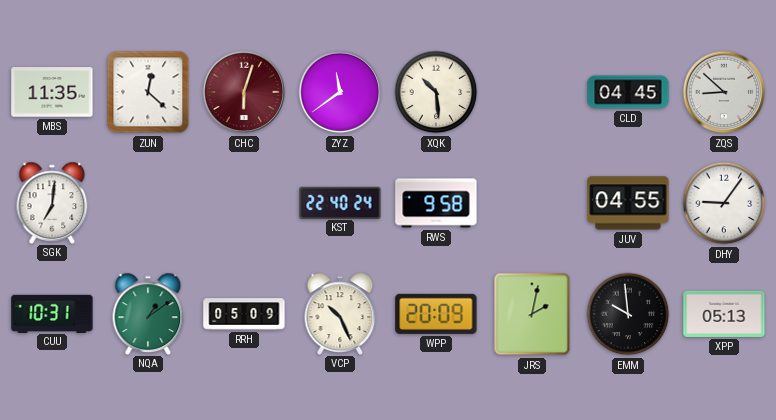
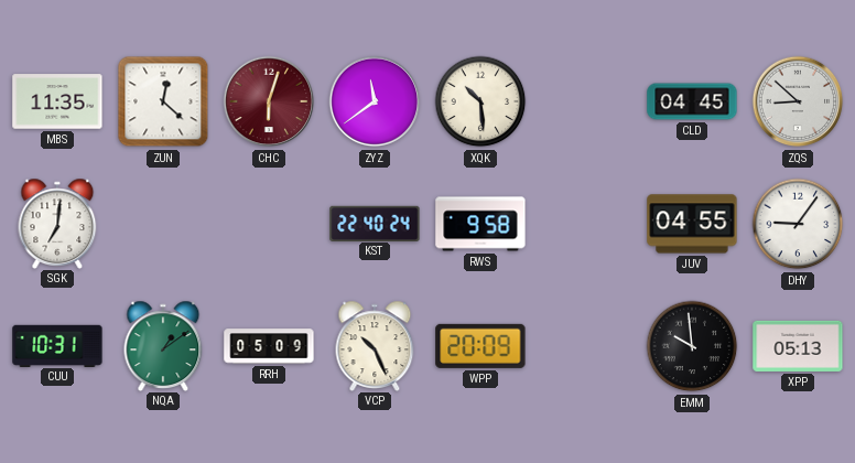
JRS: 2:02 -> none (532, 314)
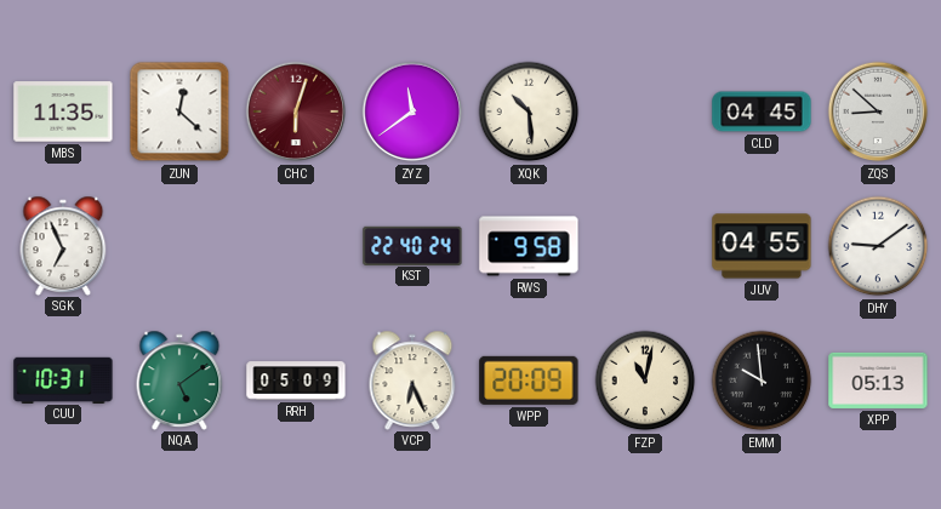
SGK: 7:01 -> 6:56 (63, 245)
DHY: 9:06 -> 9:09 (878, 246)
NQA: 1:09 -> 5:09 (179, 379)
VCP: 10:26 -> 6:26 (412, 379)
FZP: none -> 11:02 (645, 381)
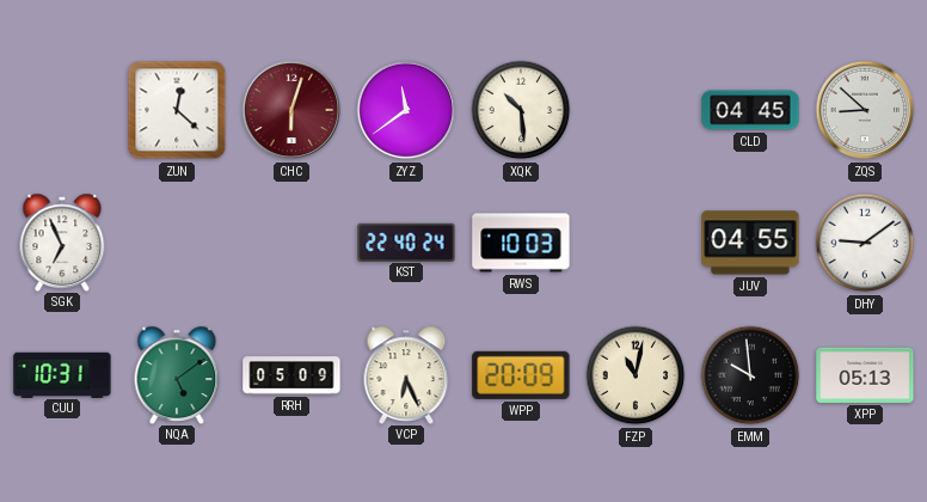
MBS: 11:35 -> none (63, 111)
RWS: 9:58 -> 10:03 (521, 243)
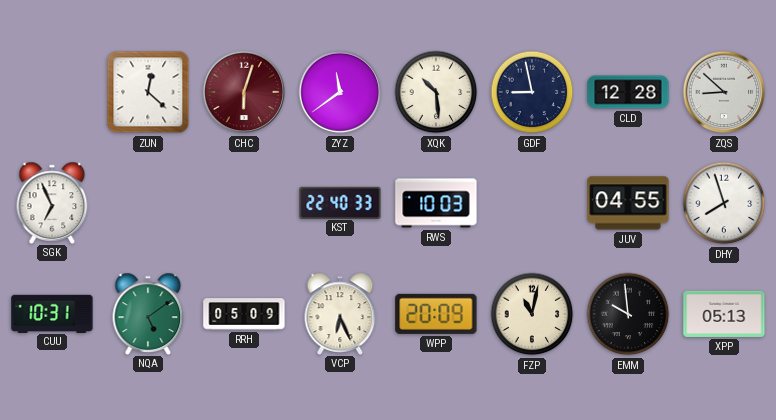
GDF: none -> 8:58 (532, 92)
CLD: 04:45 -> 12:28 (628, 92)
KST: 22:40:24 -> 22:40:33 (340, 202)
DHY: 9:09 -> 7:57 (724, 203)
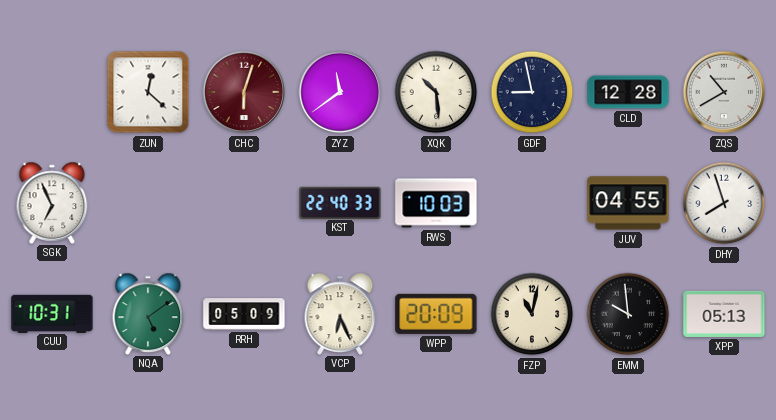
ZQS: 8:52 -> 10:40 (724, 92)
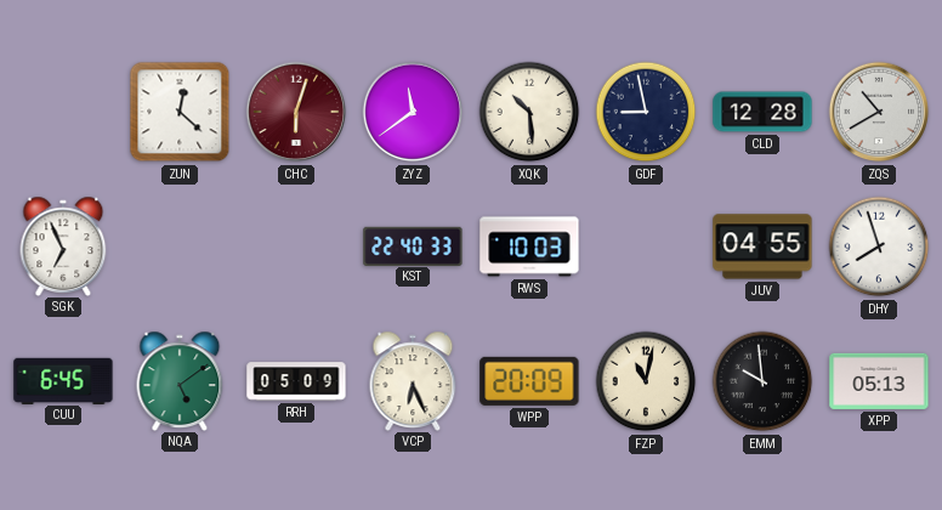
CUU: 10:31 -> 6:45 (63, 380)
